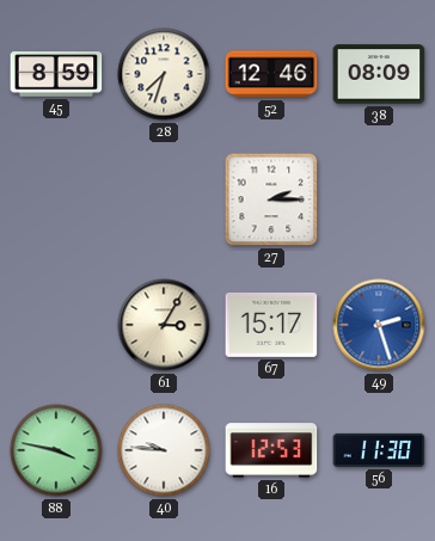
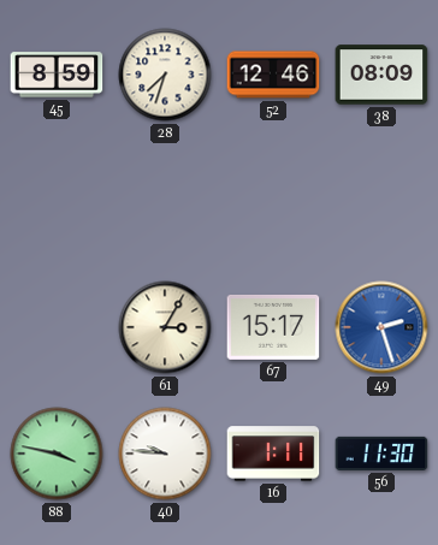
27: 2:15 -> none (271, 199)
16: 12:53 -> 1:11 (273, 454)
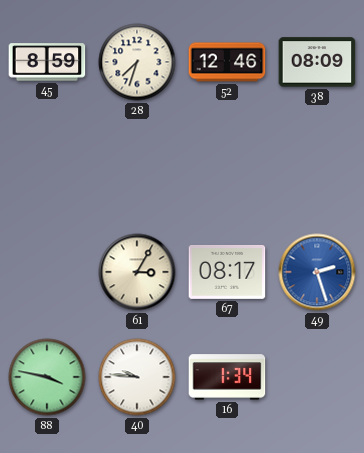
67: 15:17 -> 08:17 (227, 272)
16: 1:11 -> 1:34 (227, 377)
56: 11:30 -> none (381, 454)
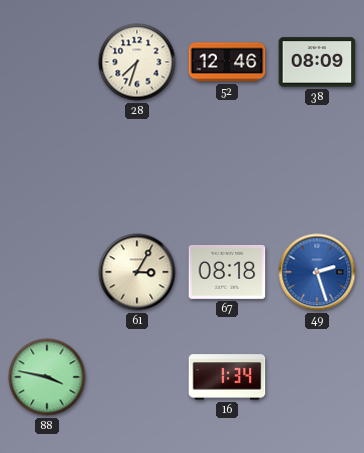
45: 8:59 -> none (47, 62)
67: 08:17 -> 08:18 (227, 272)
40: 9:46 -> none (137, 377)
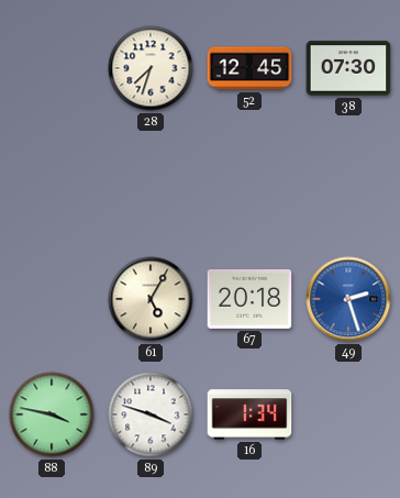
52: 12:46 -> 12:45 (249, 68)
38: 08:09 -> 07:30 (348, 68)
61: 3:05 -> 5:05 (151, 299)
67: 08:18 -> 20:18 (249, 299)
89: none -> 3:48 (151, 414)
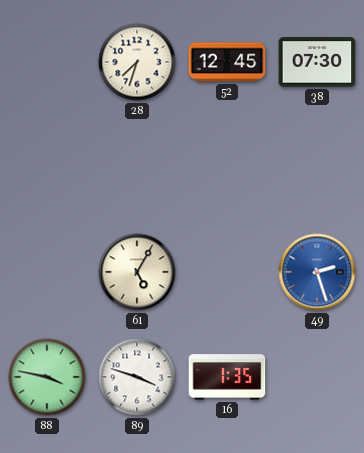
67: 20:18 -> none (249, 299)
16: 1:34 -> 1:35 (227, 377)
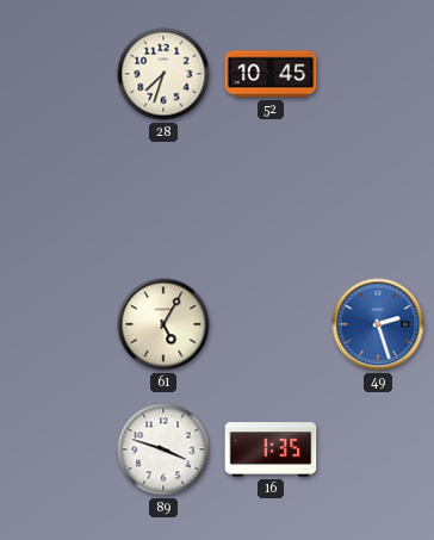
52: 12:45 -> 10:45 (271, 74)
38: 07:30 -> none (317, 62)
88: 3:47 -> none (47, 377)
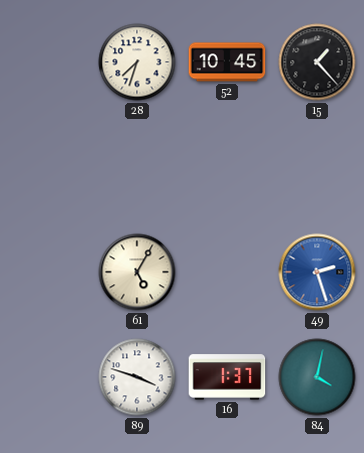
15: none -> 1:23 (317, 62)
16: 1:35 -> 1:37 (227, 377)
84: none -> 4:02 (317, 377)
